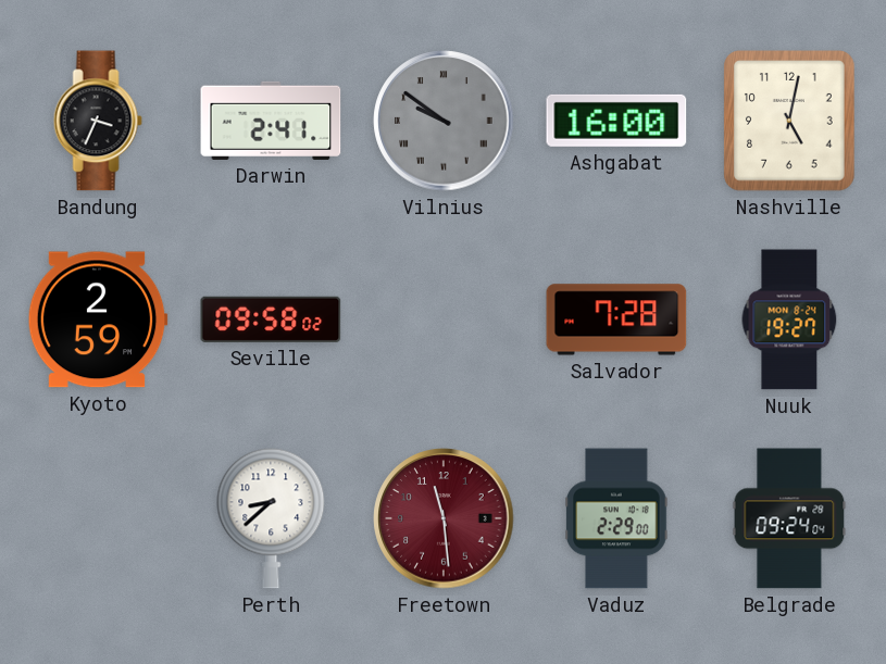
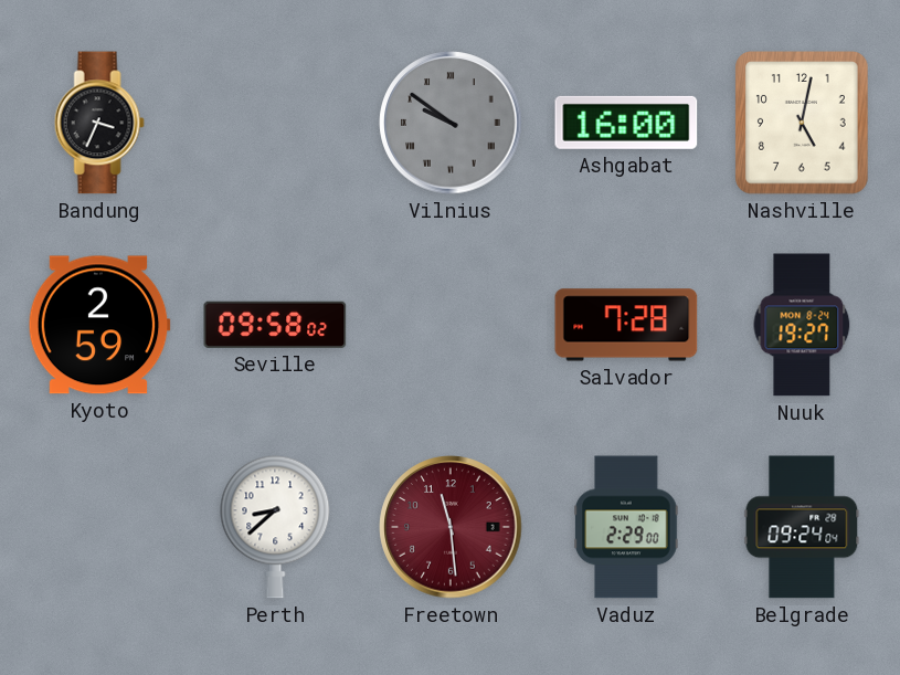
Darwin: 2:41 -> none (271, 121)
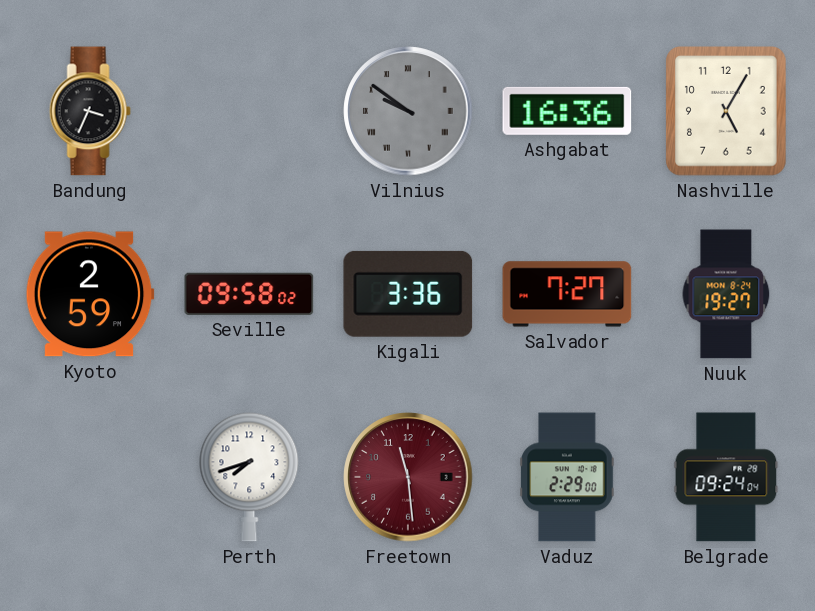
Ashgabat: 16:00 -> 16:36 (567, 111)
Nashville: 5:02 -> 5:05 (727, 111)
Kigali: none -> 3:36 (408, 294)
Salvador: 7:28 -> 7:27 (567, 294)
Perth: 8:38 -> 7:42 (249, 477)
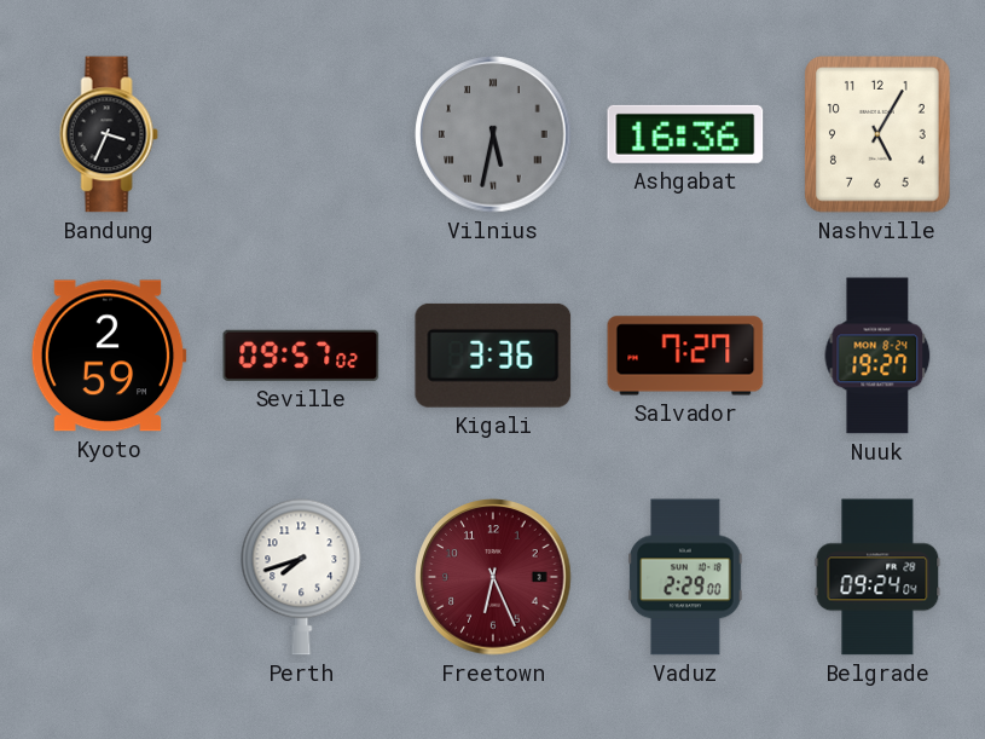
Vilnius: 9:51 -> 5:32 (493, 134)
Seville: 09:58 -> 09:57 (301, 356)
Freetown: 11:29 -> 6:26 (493, 577)
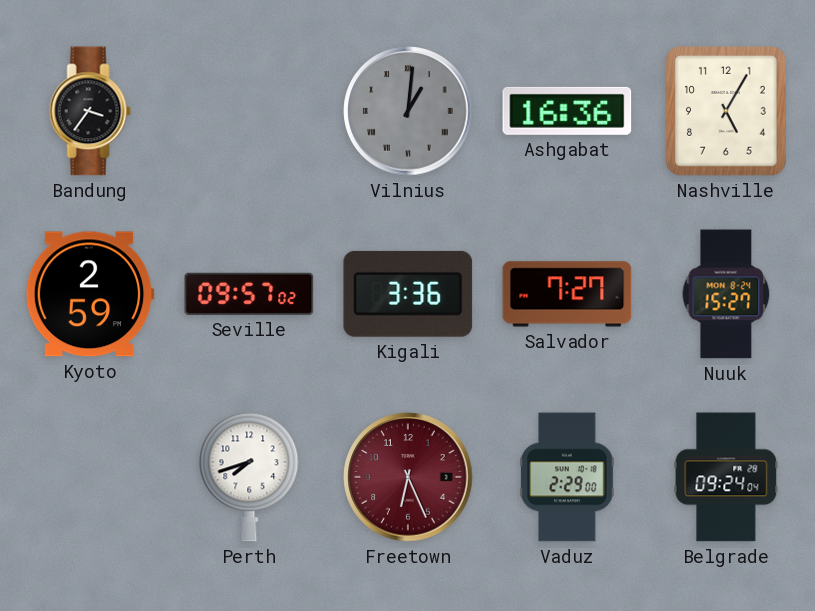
Bandung: 3:34 -> 3:36 (90, 111)
Vilnius: 5:32 -> 1:01 (408, 111)
Nuuk: 19:27 -> 15:27 (726, 294)
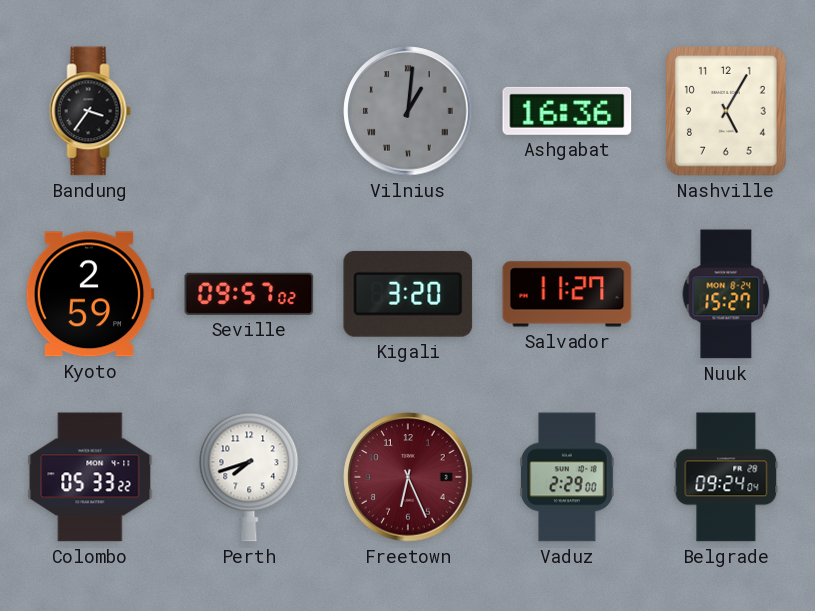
Kigali: 3:36 -> 3:20 (408, 294)
Salvador: 7:27 -> 11:27 (567, 294)
Colombo: none -> 05:33 (90, 477)
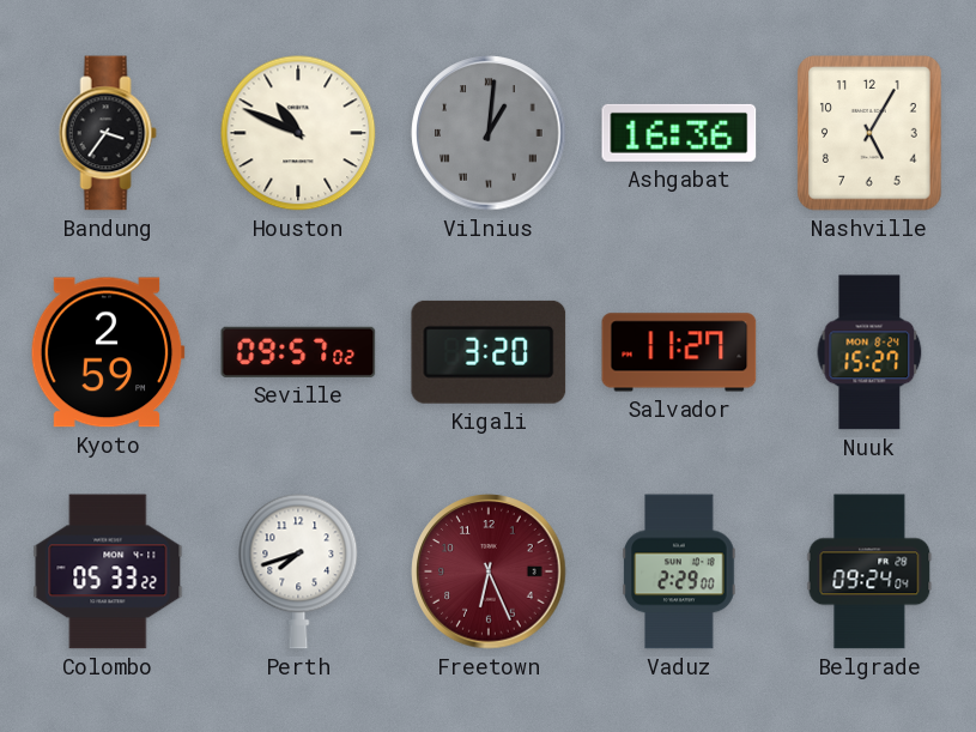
Houston: none -> 10:49 (298, 133)
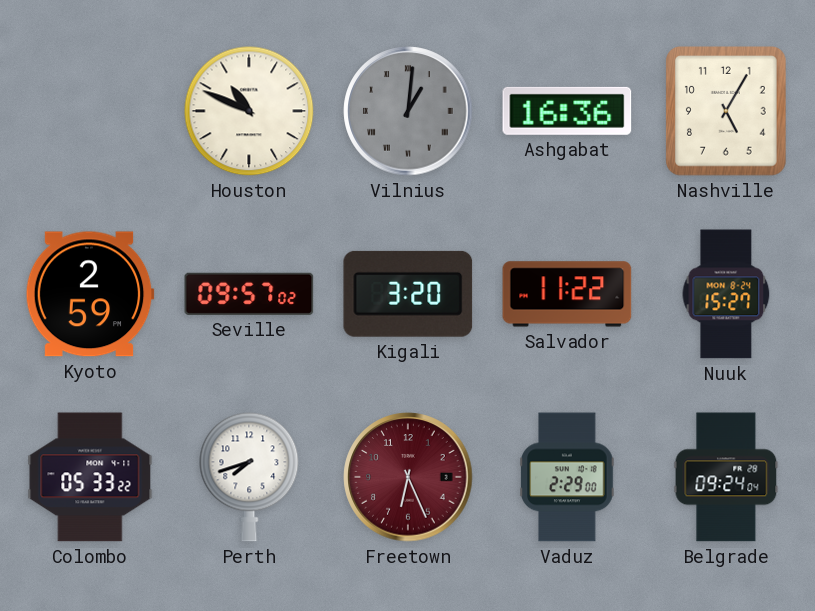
Bandung: 3:36 -> none (108, 133)
Salvador: 11:27 -> 11:22 (567, 294)
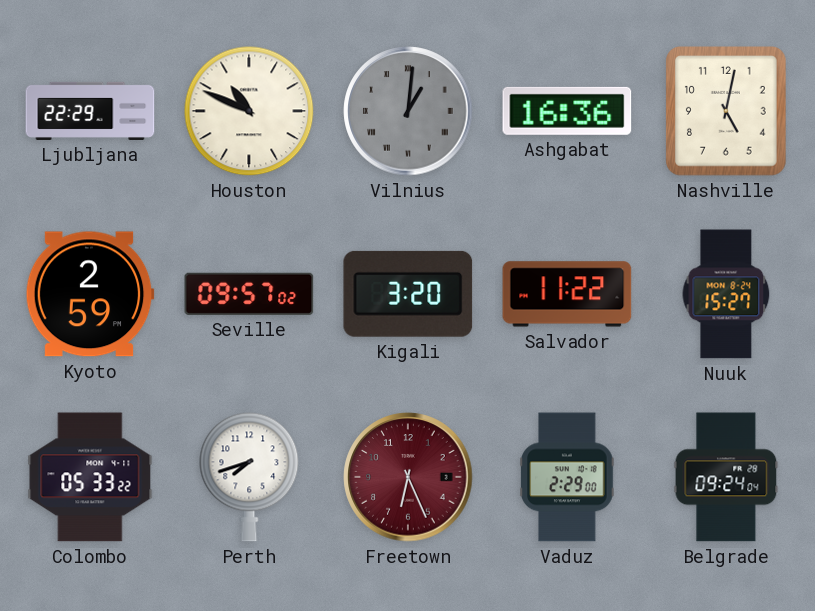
Ljubljana: none -> 22:29 (90, 111)
Nashville: 5:05 -> 5:02 (727, 111)
